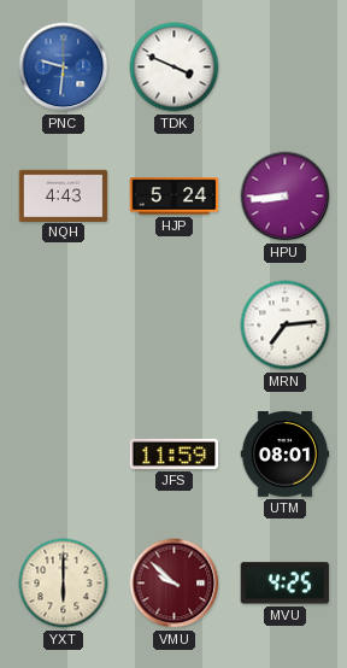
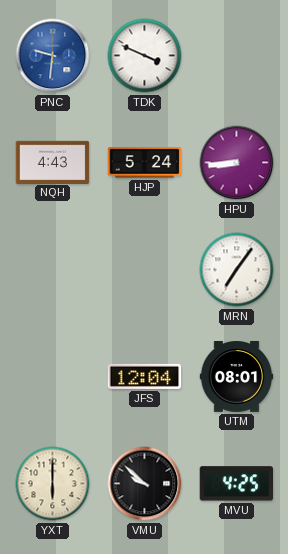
MRN: 7:14 -> 7:06 (237, 270)
JFS: 11:59 -> 12:04 (145, 376)
VMU dial: burgundy -> black (145, 484)
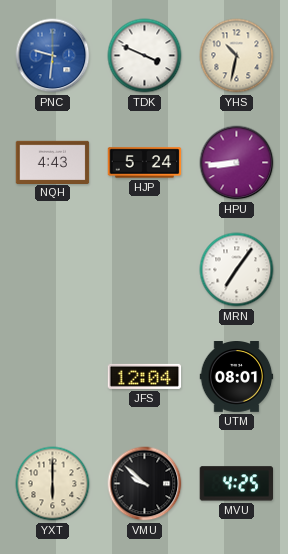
YHS: none -> 10:32 (237, 56)
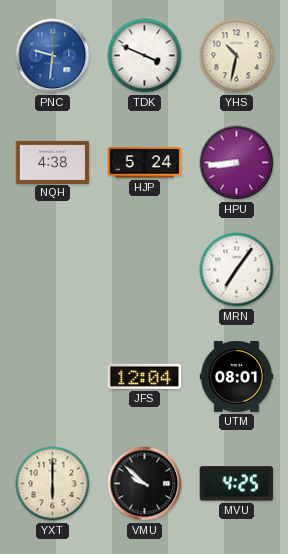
NQH: 4:43 -> 4:38 (53, 162)
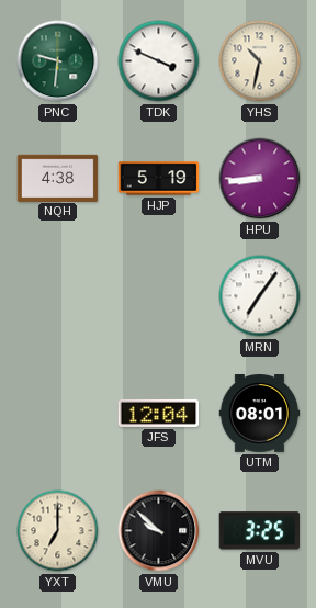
PNC dial: blue -> green (58, 61)
HJP: 5:24 -> 5:19 (159, 179)
YXT: 6:00 -> 7:00 (58, 531)
MVU: 4:25 -> 3:25 (260, 531)
